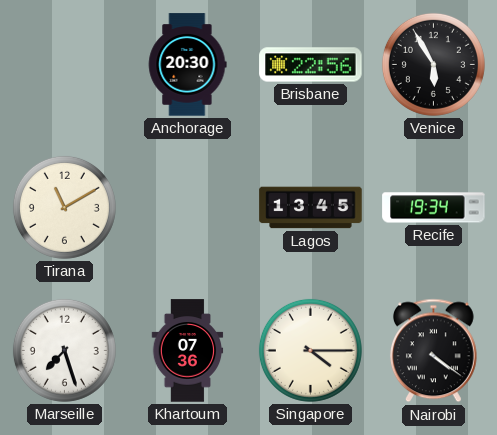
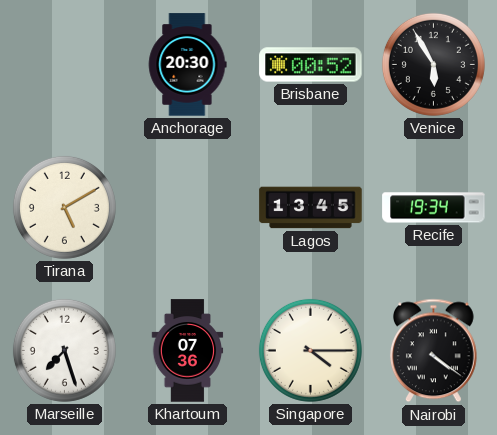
Brisbane: 22:56 -> 00:52 (311, 65)
Tirana: 11:10 -> 5:10 (64, 207)
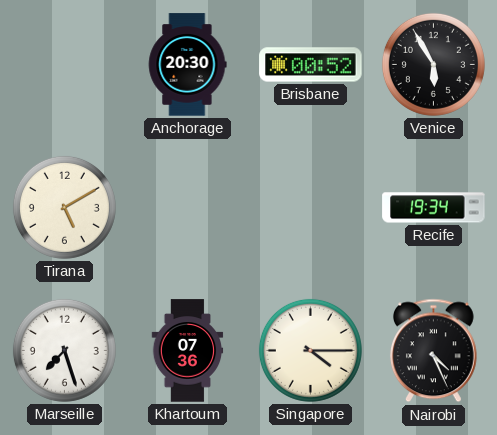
Lagos: 13:45 -> none (311, 208)
Nairobi: 4:21 -> 4:26 (433, 351)
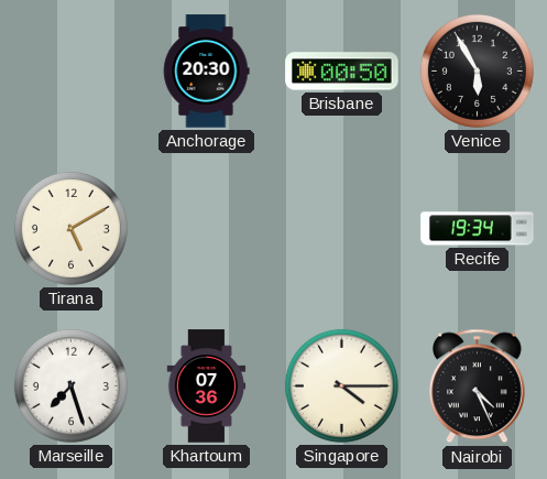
Brisbane: 00:52 -> 00:50 (342, 72)
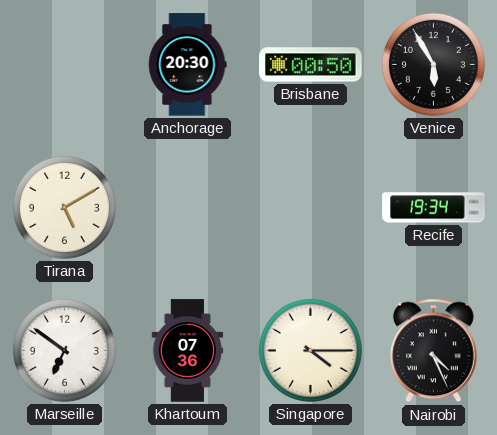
Marseille: 7:27 -> 6:51 (64, 350)
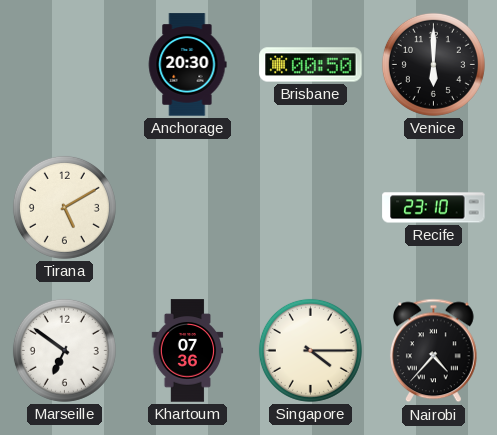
Venice: 5:55 -> 6:00 (433, 64)
Recife: 19:34 -> 23:10 (434, 208)
Nairobi: 4:26 -> 4:37 (433, 351)
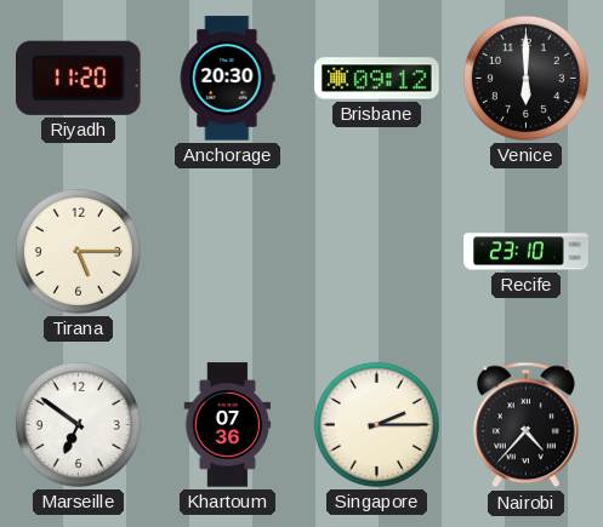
Riyadh: none -> 11:20 (79, 78)
Brisbane: 00:50 -> 09:12 (377, 79)
Tirana: 5:10 -> 5:15 (78, 251)
Singapore: 4:15 -> 2:15 (376, 424)
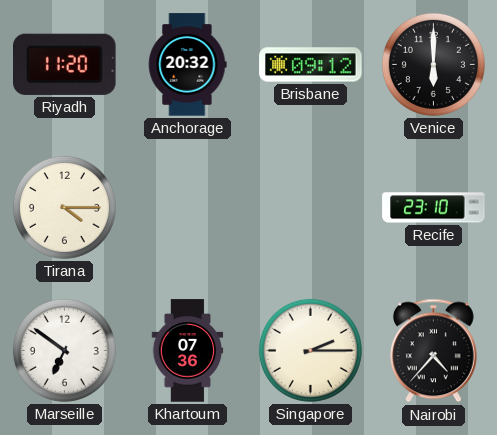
Anchorage: 20:30 -> 20:32 (187, 65)
Tirana: 5:15 -> 4:15 (64, 207)
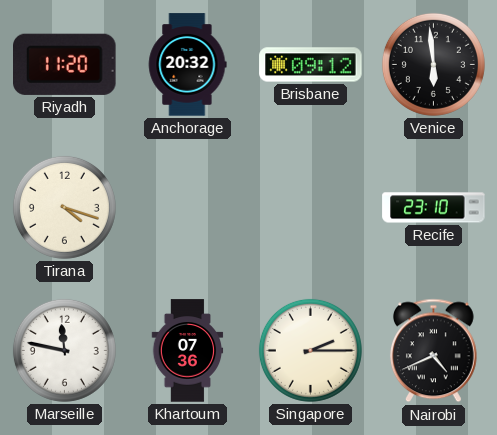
Venice: 6:00 -> 5:59 (433, 64)
Tirana: 4:15 -> 4:18 (64, 207)
Marseille: 6:51 -> 11:47 (64, 350)
Nairobi: 4:37 -> 4:41 (433, 351)
